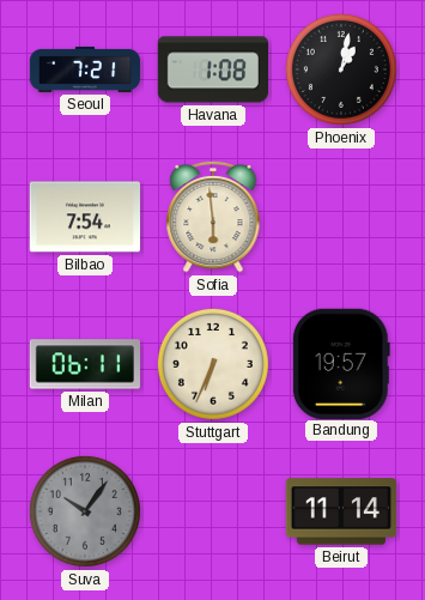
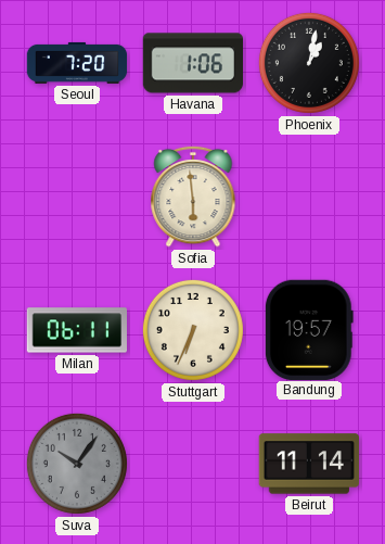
Seoul: 7:21 -> 7:20 (77, 63)
Havana: 1:08 -> 1:06 (192, 63)
Bilbao: 7:54 -> none (84, 217)
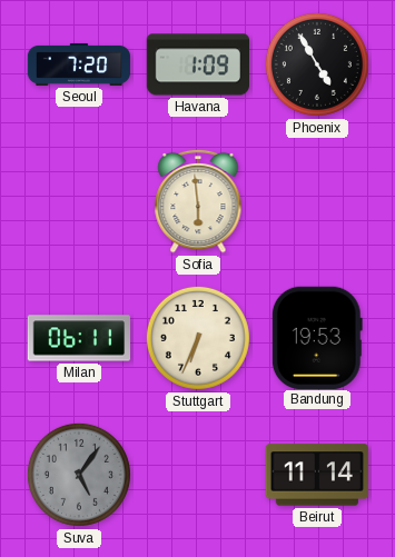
Havana: 1:06 -> 1:09 (197, 64)
Phoenix: 1:02 -> 4:55 (317, 64)
Bandung: 19:57 -> 19:53 (317, 337)
Suva: 10:06 -> 5:06 (79, 475)
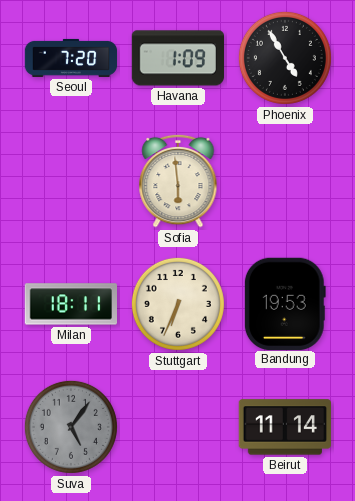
Milan: 06:11 -> 18:11 (70, 304)
